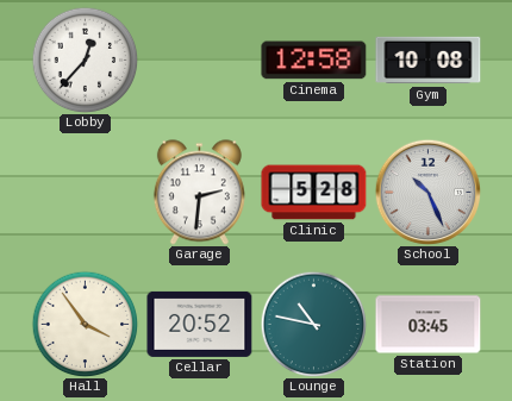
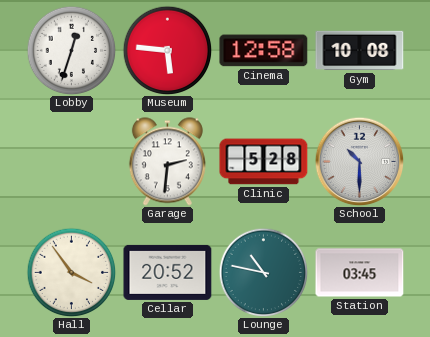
Lobby: 12:37 -> 12:33 (71, 50)
Museum: none -> 5:46 (167, 50)
School: 10:26 -> 10:30 (359, 161)
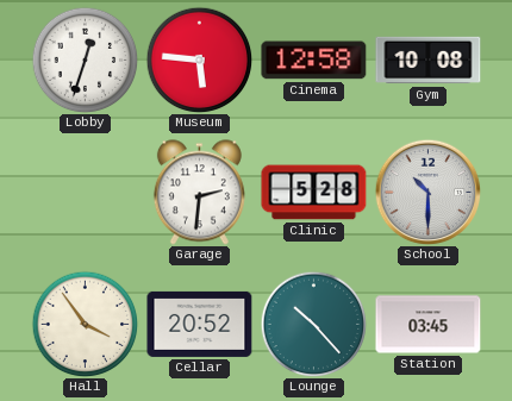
Lounge: 10:47 -> 10:23 (313, 324)
